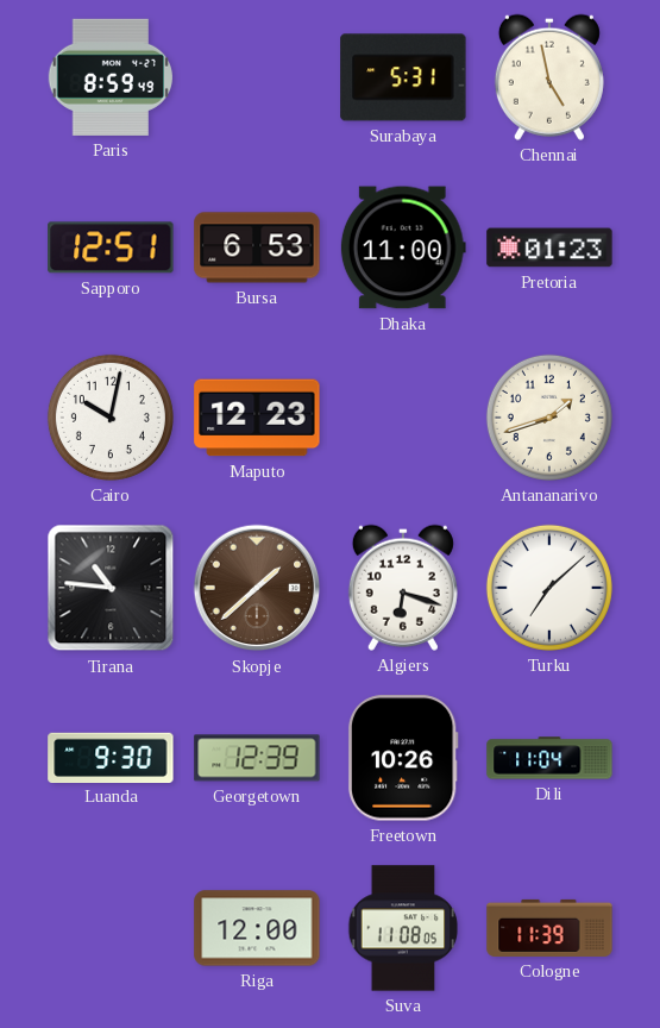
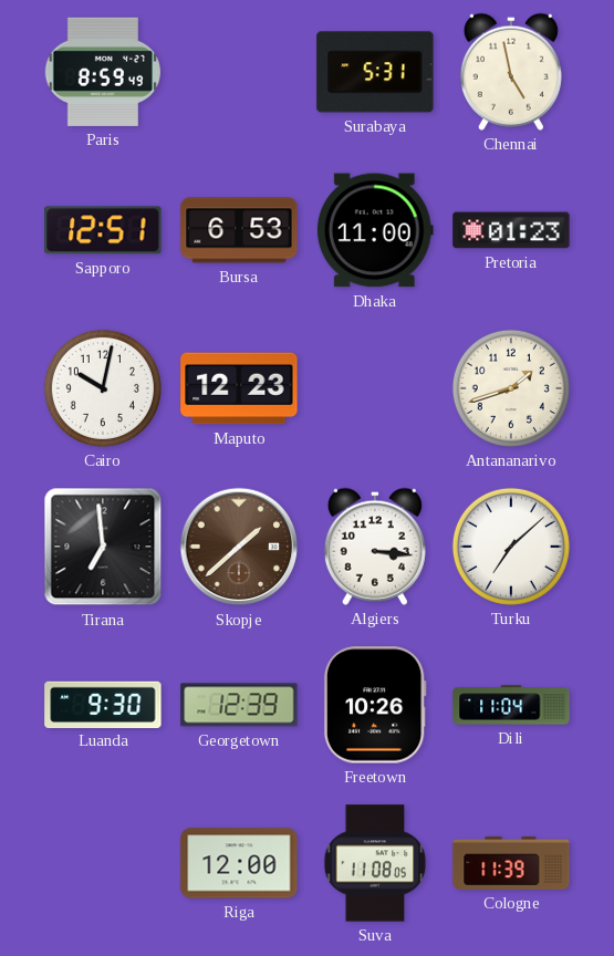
Tirana: 10:46 -> 6:59 (103, 547)
Algiers: 6:18 -> 3:16 (375, 547)
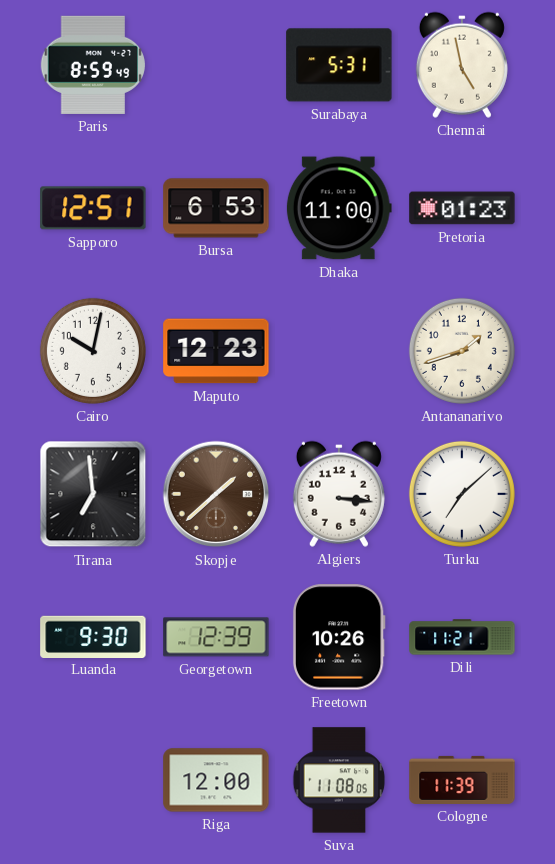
Dili: 11:04 -> 11:21 (462, 637)
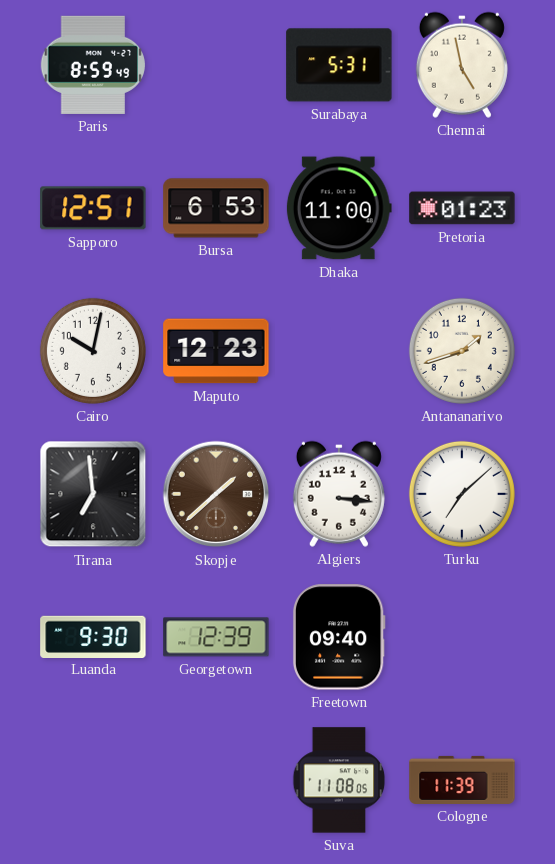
Freetown: 10:26 -> 09:40 (339, 637)
Dili: 11:21 -> none (462, 637)
Riga: 12:00 -> none (216, 780)
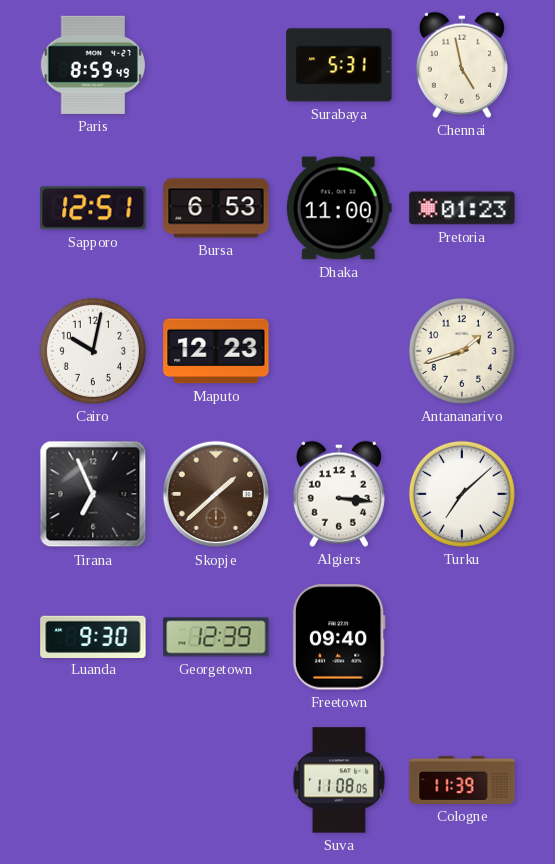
Tirana: 6:59 -> 6:56 (93, 494)
